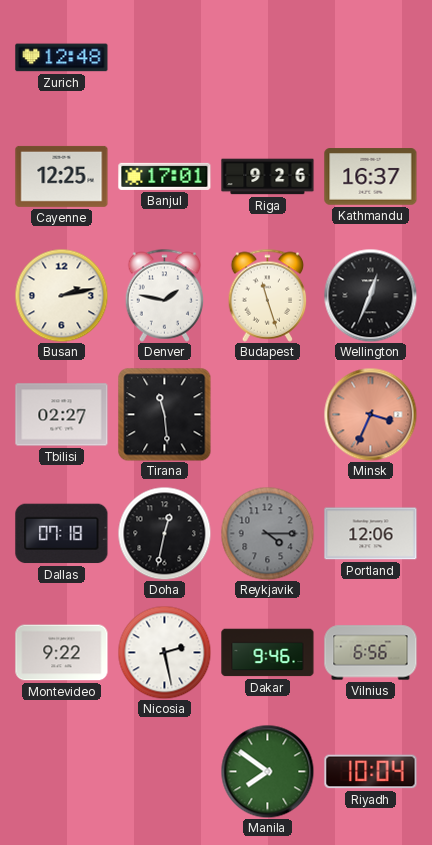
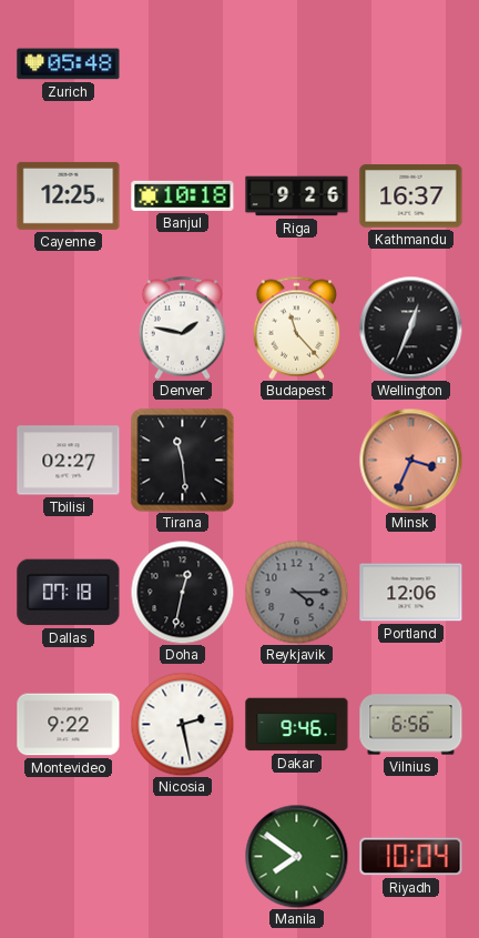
Zurich: 12:48 -> 05:48 (69, 64)
Banjul: 17:01 -> 10:18 (183, 195)
Busan: 2:13 -> none (61, 295)
Budapest: 11:27 -> 11:23 (297, 327)
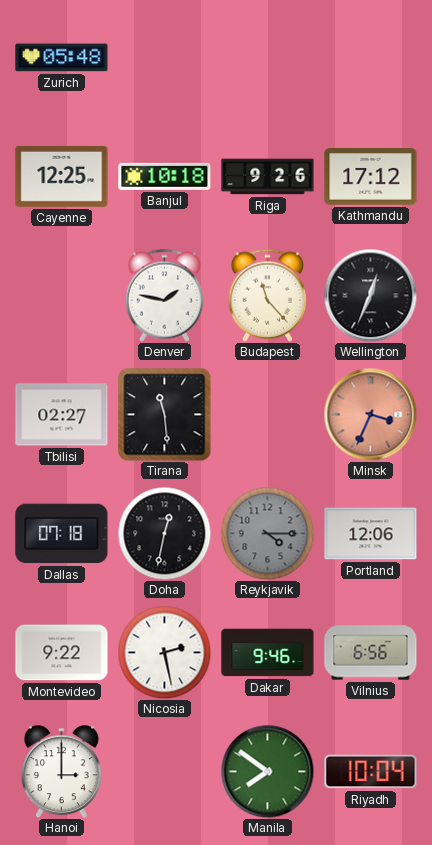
Kathmandu: 16:37 -> 17:12 (371, 177)
Hanoi: none -> 3:00 (61, 771)
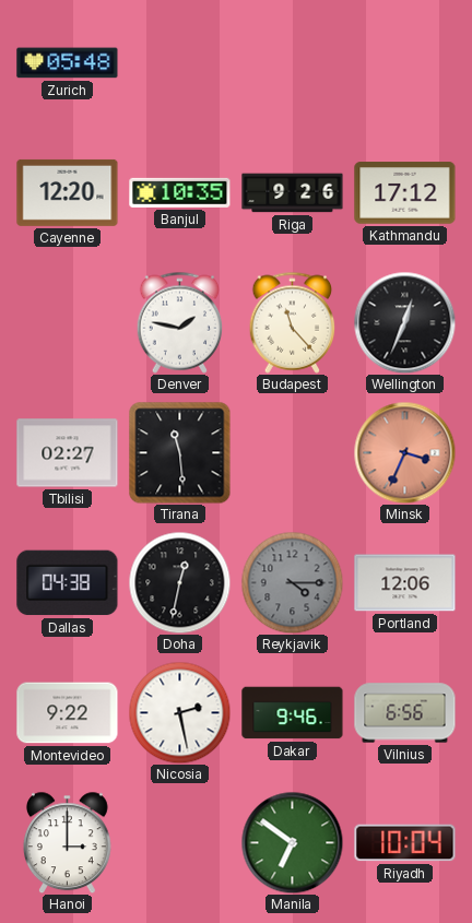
Cayenne: 12:25 -> 12:20 (68, 192)
Banjul: 10:18 -> 10:35 (180, 192)
Dallas: 07:18 -> 04:38 (68, 583)
Manila: 7:51 -> 6:51 (292, 842)
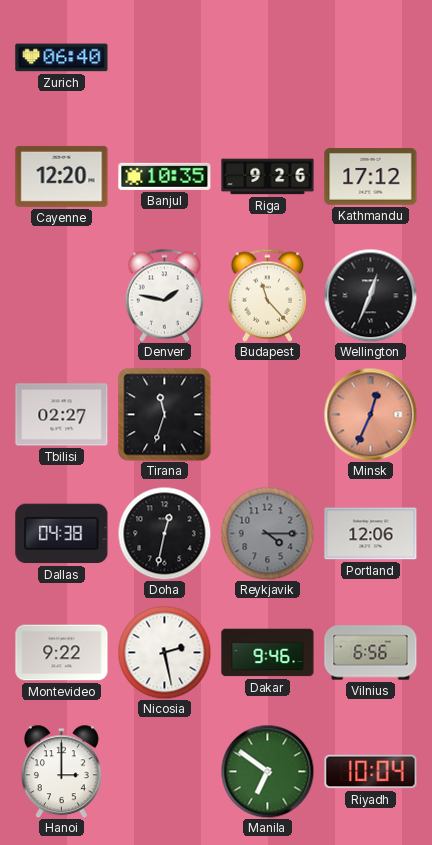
Zurich: 05:48 -> 06:40 (62, 58)
Tirana: 11:29 -> 11:33 (165, 415)
Minsk: 3:34 -> 12:34 (370, 414)
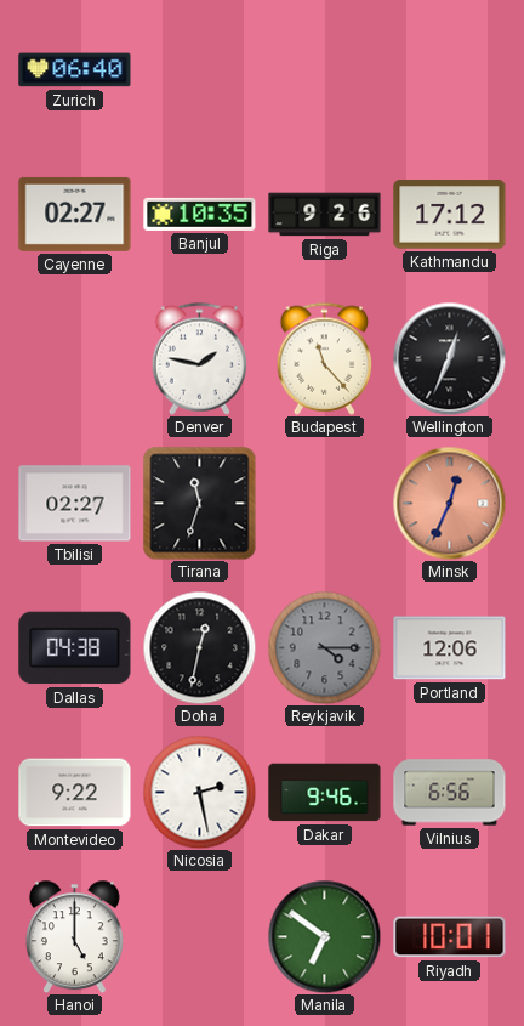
Cayenne: 12:20 -> 02:27 (75, 214)
Hanoi: 3:00 -> 5:00 (74, 936)
Riyadh: 10:04 -> 10:01 (450, 937)
